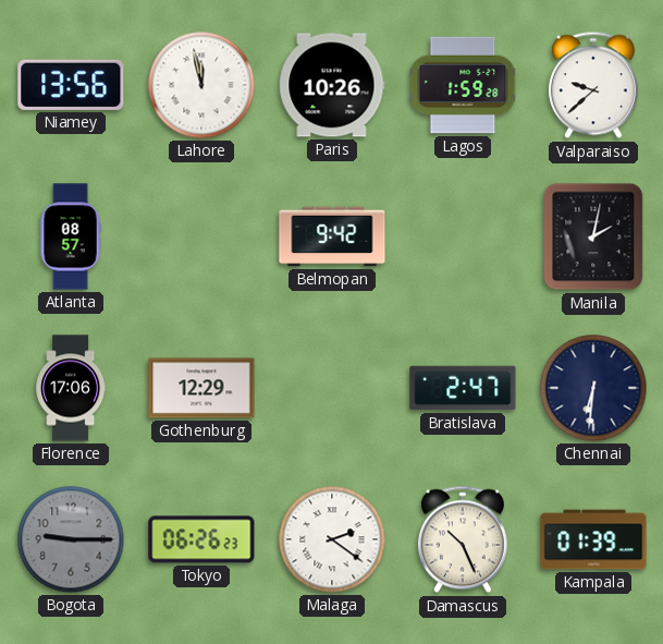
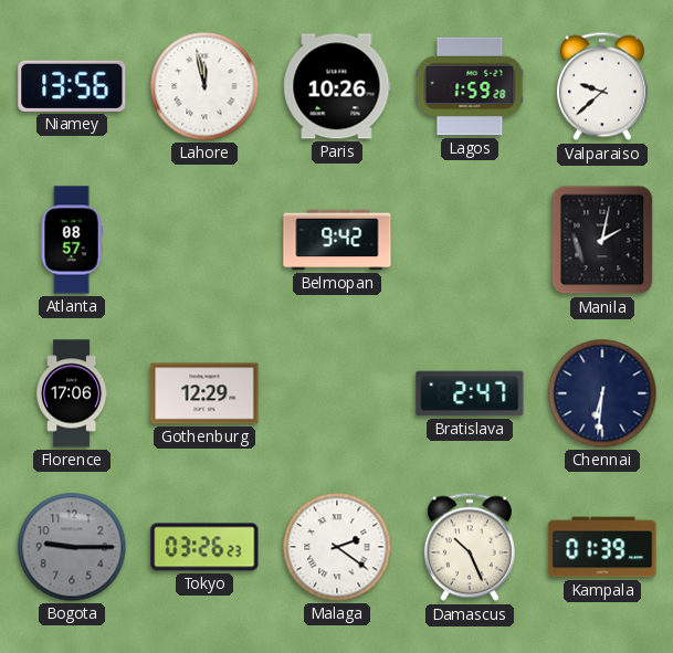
Tokyo: 06:26 -> 03:26 (204, 547)
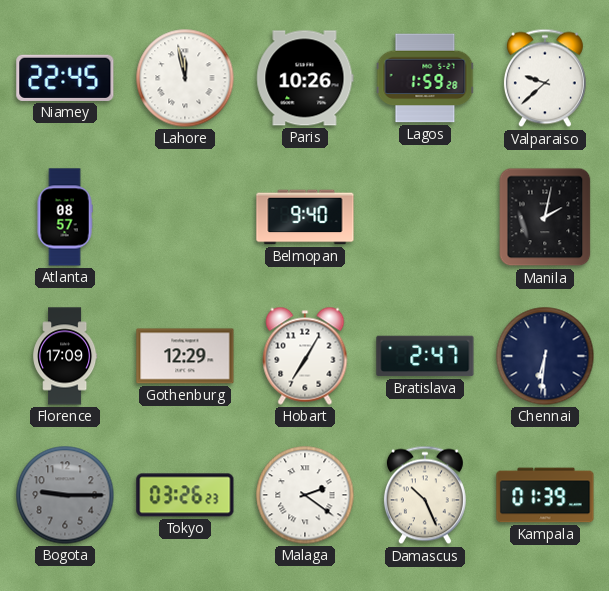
Niamey: 13:56 -> 22:45 (65, 78)
Belmopan: 9:42 -> 9:40 (305, 217)
Florence: 17:06 -> 17:09 (65, 356)
Hobart: none -> 7:05 (305, 356)
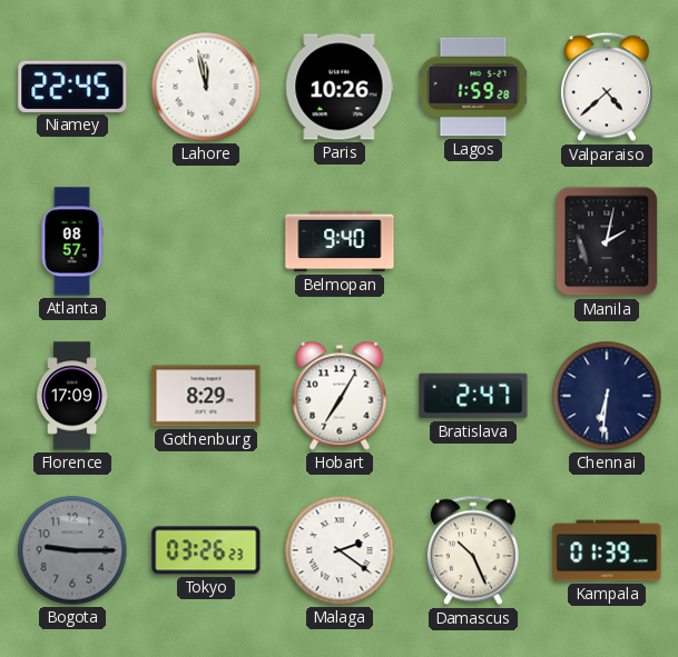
Valparaiso: 9:38 -> 4:38 (607, 87)
Gothenburg: 12:29 -> 8:29 (206, 396)
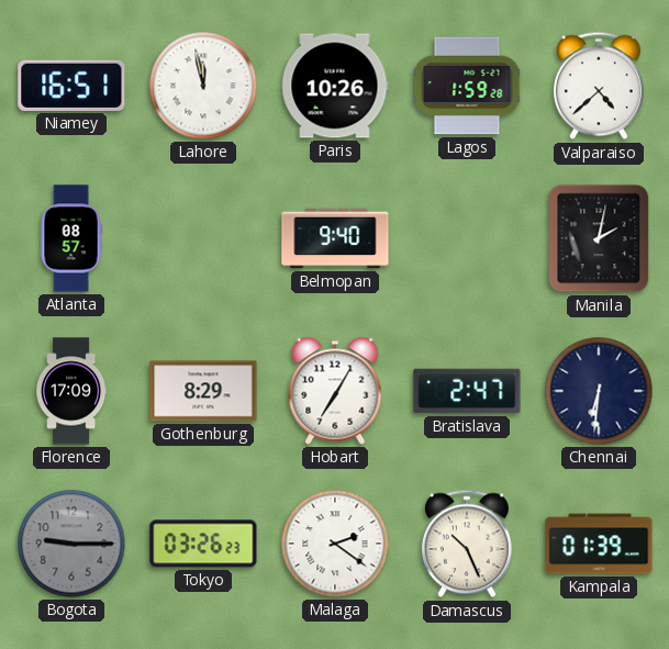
Niamey: 22:45 -> 16:51 (71, 86)
